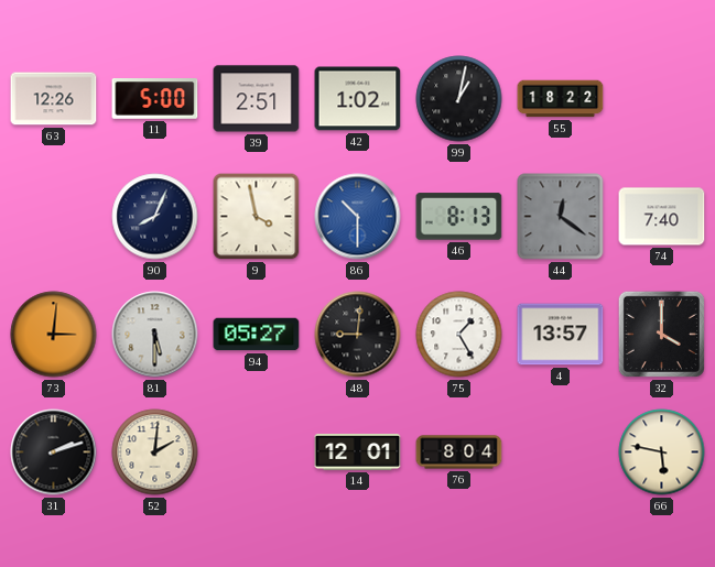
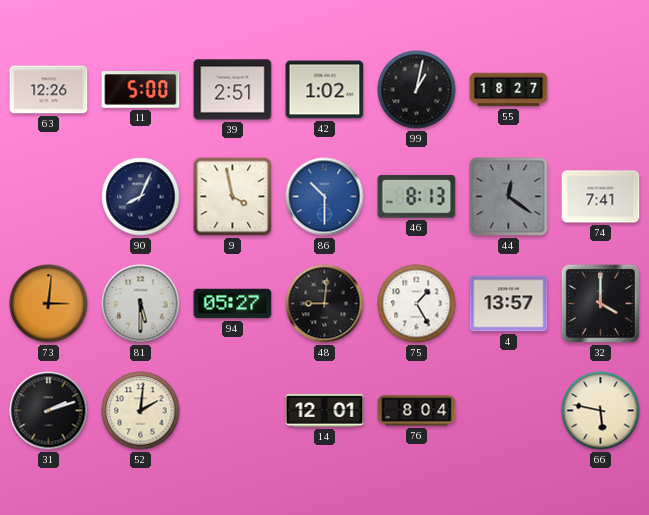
55: 18:22 -> 18:27 (509, 90)
74: 7:40 -> 7:41 (601, 197)
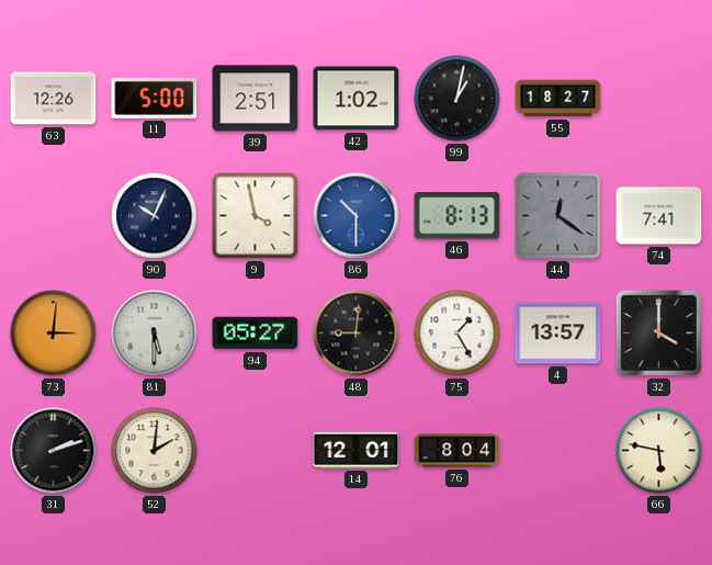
90: 8:04 -> 10:04 (155, 216)
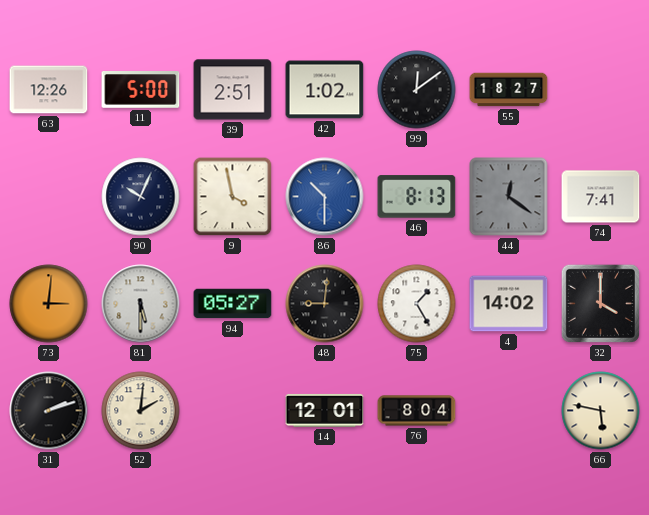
99: 1:02 -> 12:09 (417, 90)
4: 13:57 -> 14:02 (509, 304)
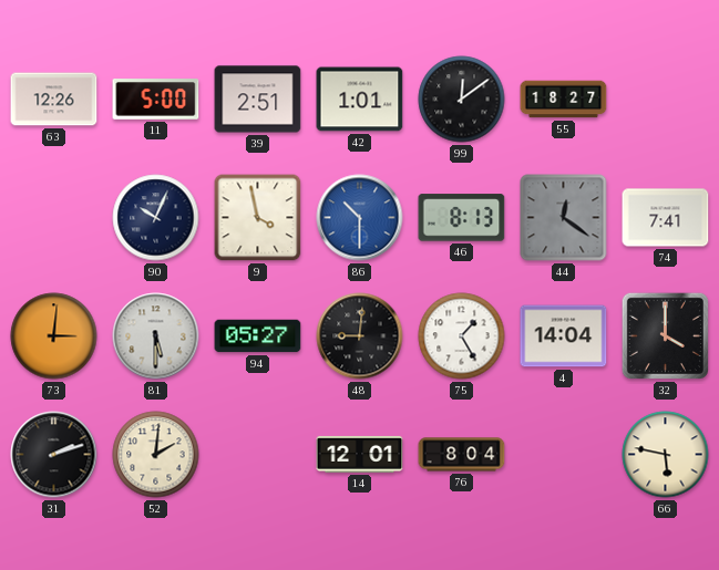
42: 1:02 -> 1:01 (360, 100)
4: 14:02 -> 14:04 (564, 336)
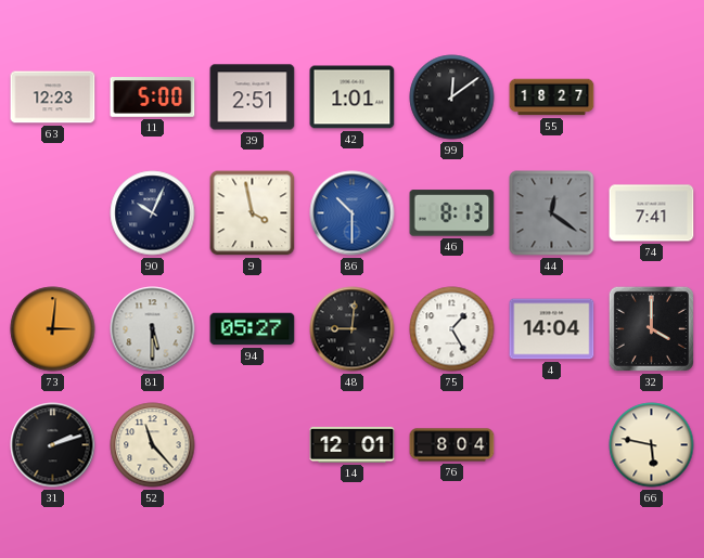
63: 12:26 -> 12:23 (53, 98)
52: 2:01 -> 11:23 (153, 445)
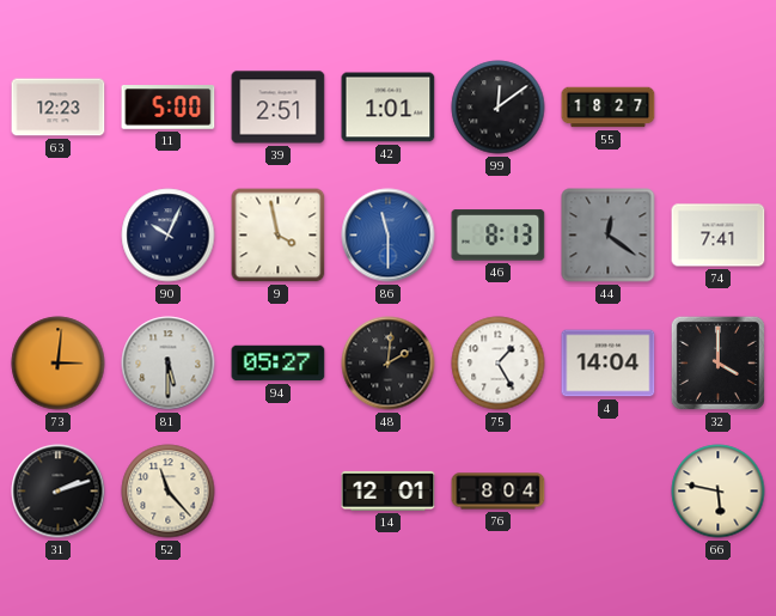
86: 10:30 -> 11:30 (389, 236)
48: 9:01 -> 2:01 (389, 364)
